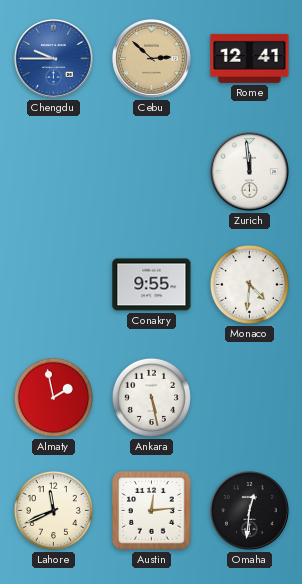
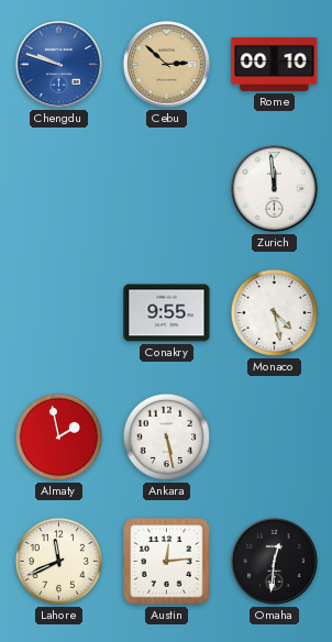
Chengdu: 9:45 -> 9:48 (59, 65)
Rome: 12:41 -> 00:10 (275, 64)
Monaco: 4:31 -> 4:28 (274, 312)
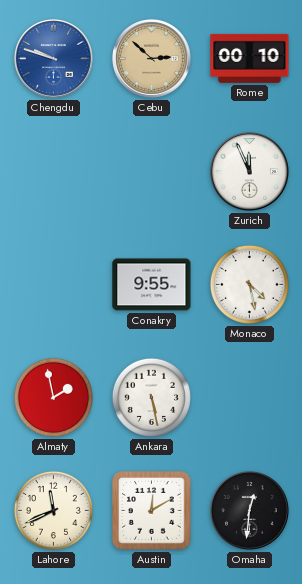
Zurich: 11:59 -> 11:56 (250, 172)
Austin: 12:14 -> 12:10 (152, 511)
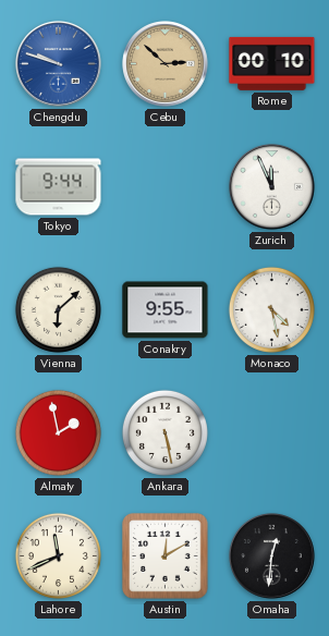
Tokyo: none -> 9:44 (59, 187)
Vienna: none -> 6:08 (58, 309)
